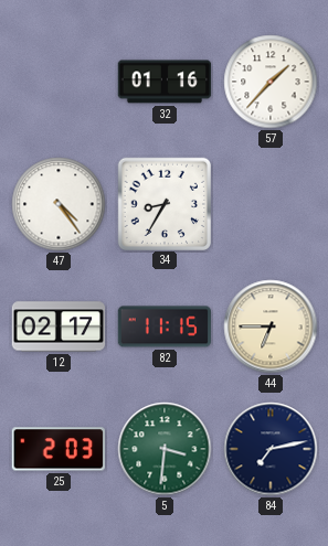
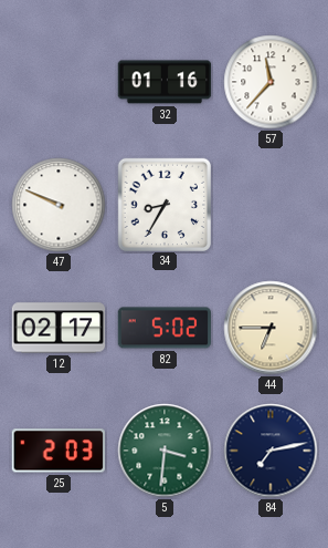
57: 1:37 -> 11:37 (271, 82)
47: 4:24 -> 9:49 (59, 205)
82: 11:15 -> 5:02 (163, 328)
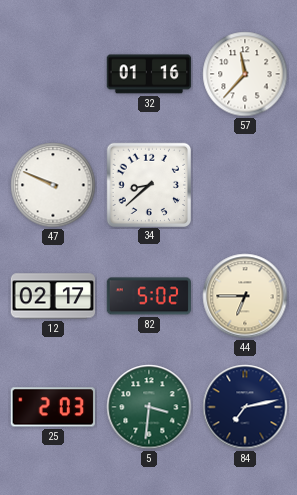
34: 8:35 -> 8:38 (148, 184)
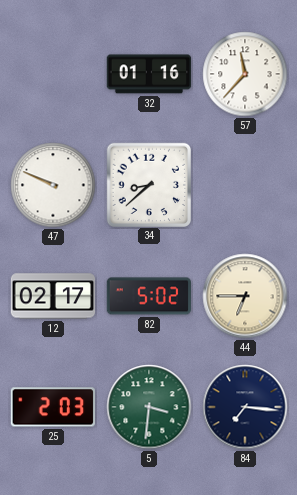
84: 7:13 -> 7:16 (245, 407)
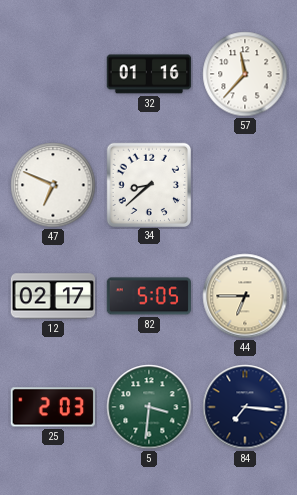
47: 9:49 -> 6:49 (53, 185)
82: 5:02 -> 5:05 (148, 296)
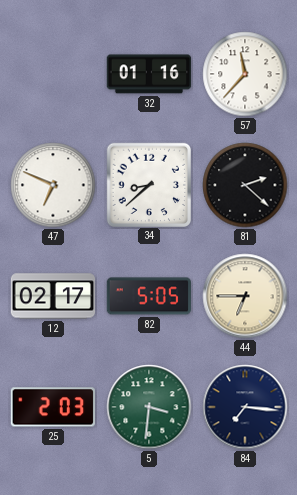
81: none -> 2:22 (245, 185)
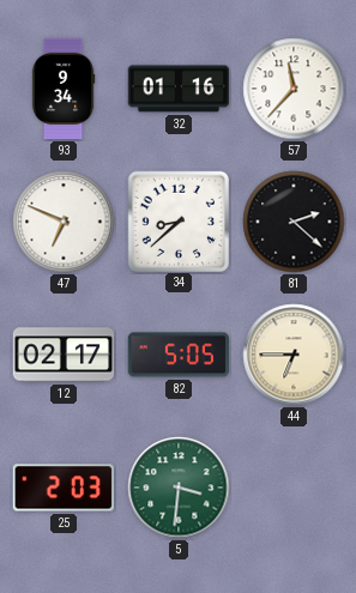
93: none -> 9:34 (64, 89)
84: 7:16 -> none (245, 407)
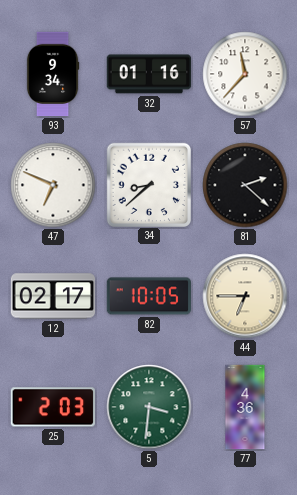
82: 5:05 -> 10:05 (148, 296)
77: none -> 4:36 (245, 407)
